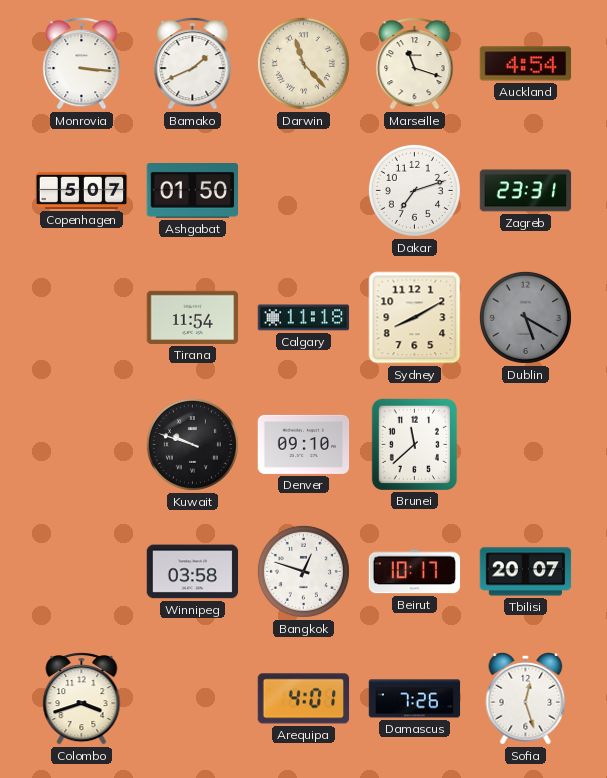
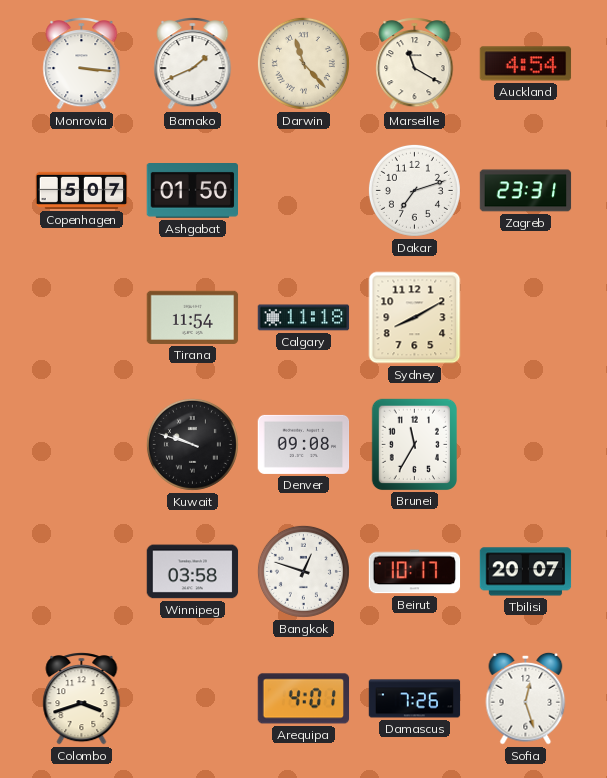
Marseille: 11:18 -> 11:20 (415, 64)
Dublin: 5:20 -> none (525, 317)
Denver: 09:10 -> 09:08 (304, 444)
Brunei: 11:38 -> 11:35 (414, 444)
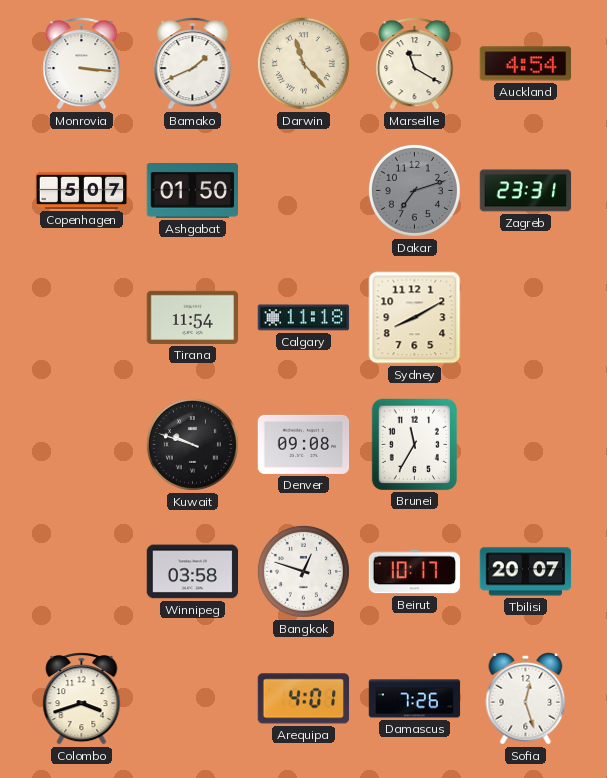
Dakar dial: white -> grey (414, 190)
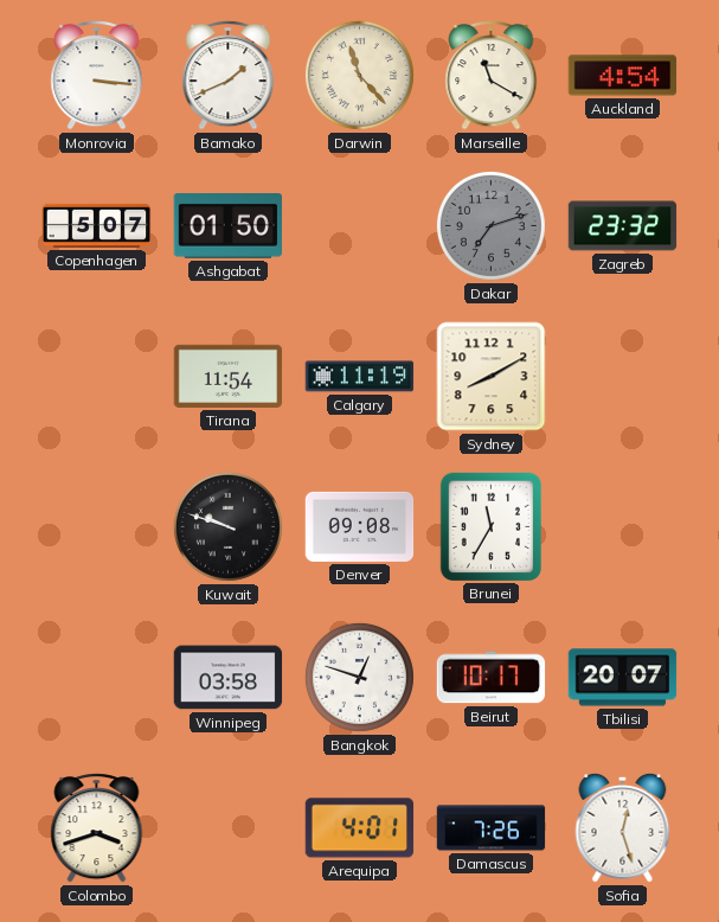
Zagreb: 23:31 -> 23:32 (623, 226)
Calgary: 11:18 -> 11:19 (360, 377)
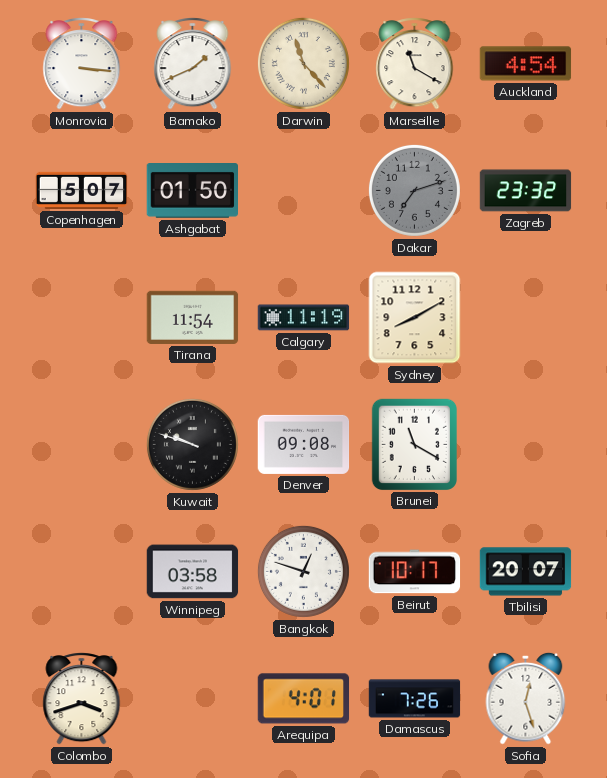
Brunei: 11:35 -> 11:20 (414, 444)
